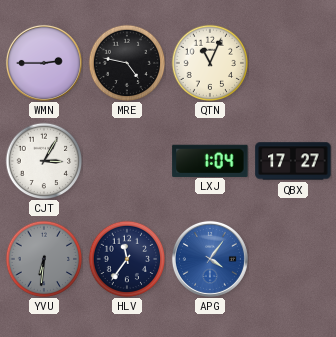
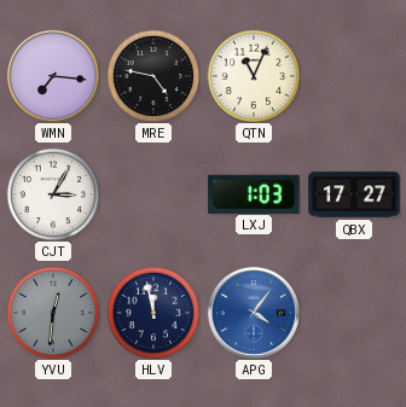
WMN: 2:45 -> 7:16 (53, 76)
LXJ: 1:04 -> 1:03 (254, 193)
YVU: 6:31 -> 12:31 (53, 313)
HLV: 11:36 -> 11:58 (153, 313)
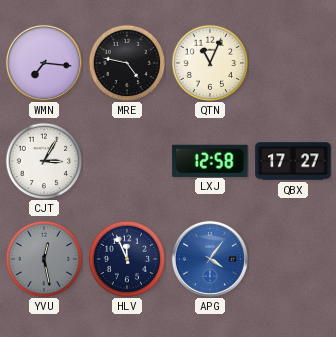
LXJ: 1:03 -> 12:58 (210, 160)
YVU: 12:31 -> 12:28 (44, 259)
HLV: 11:58 -> 11:56 (127, 259)
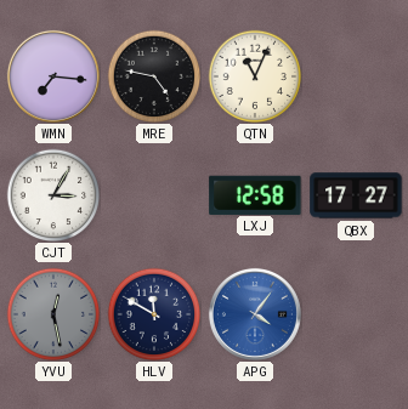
HLV: 11:56 -> 11:50 (154, 314)
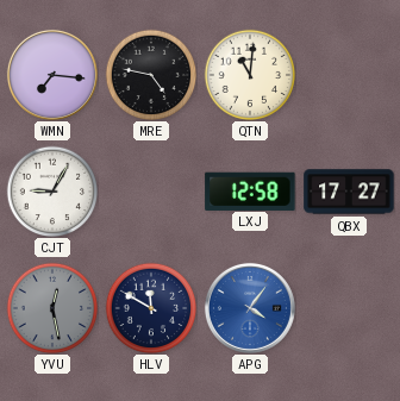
QTN: 11:04 -> 11:01 (250, 75)
CJT: 3:05 -> 9:05 (52, 192)
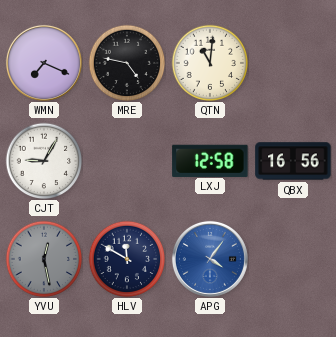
WMN: 7:16 -> 7:19 (44, 63)
QBX: 17:27 -> 16:56 (293, 161)
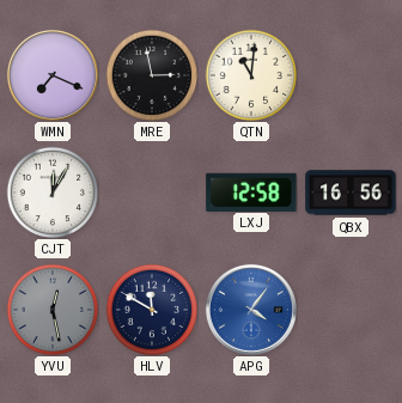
MRE: 4:47 -> 2:58 (152, 75)
CJT: 9:05 -> 12:05 (53, 193)
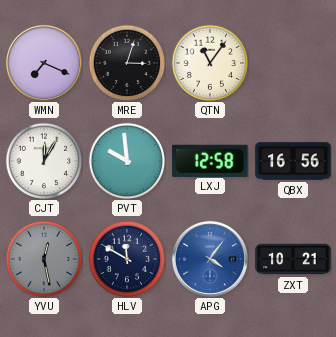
MRE: 2:58 -> 3:03 (127, 63)
QTN: 11:01 -> 11:06 (210, 63)
PVT: none -> 9:59 (127, 161)
ZXT: none -> 10:21 (293, 259)
